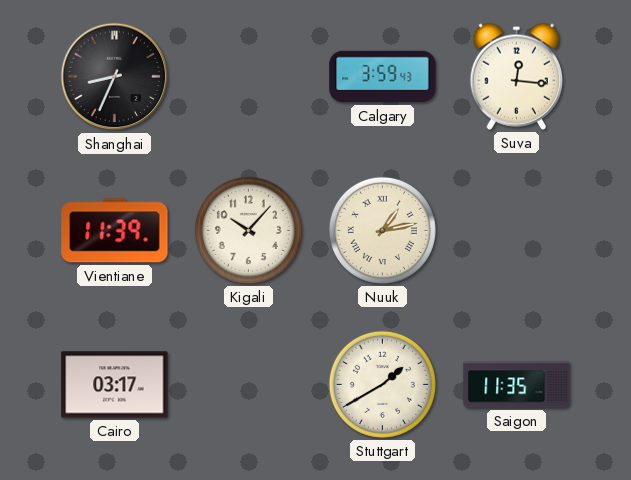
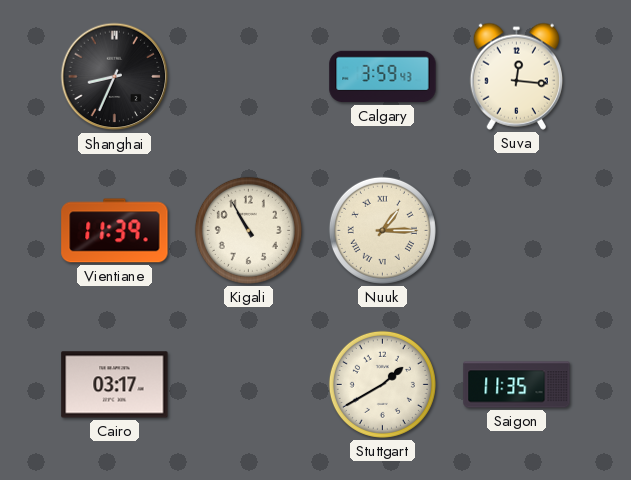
Kigali: 10:07 -> 10:55 (248, 230)
Nuuk: 1:13 -> 1:15 (382, 230)
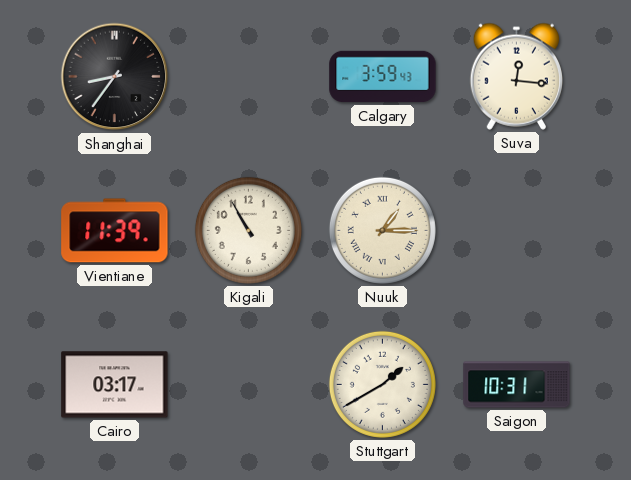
Shanghai: 8:34 -> 8:36 (115, 77)
Saigon: 11:35 -> 10:31 (517, 385)
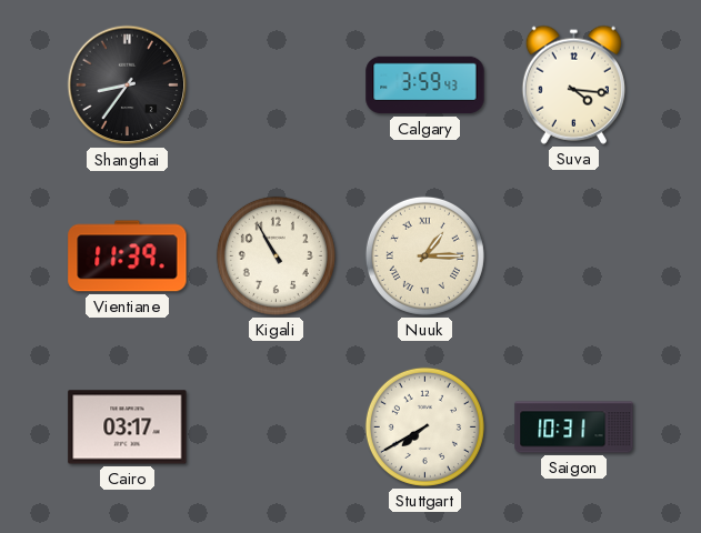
Suva: 12:16 -> 4:16 (573, 84)
Stuttgart: 1:40 -> 7:40 (424, 426)
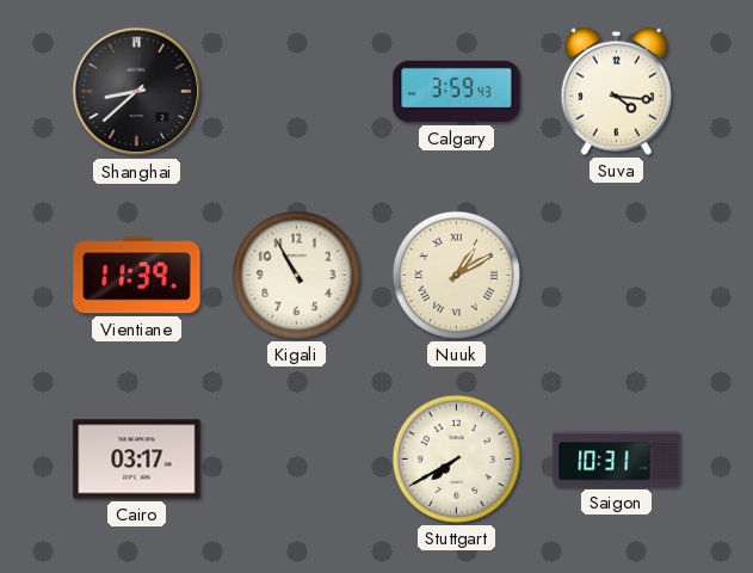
Shanghai: 8:36 -> 8:38 (137, 92)
Nuuk: 1:15 -> 1:10 (456, 275)
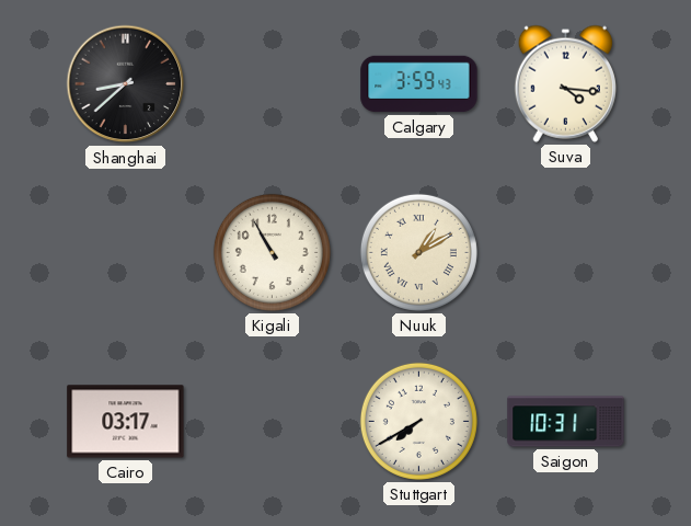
Vientiane: 11:39 -> none (137, 276)
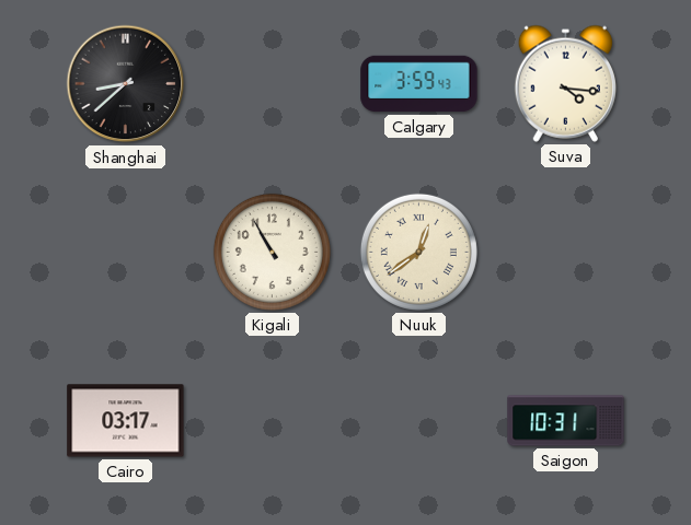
Nuuk: 1:10 -> 12:39 (418, 252)
Stuttgart: 7:40 -> none (418, 421)
